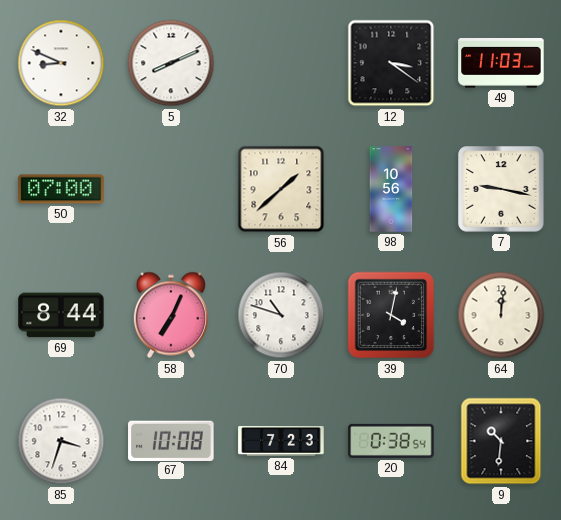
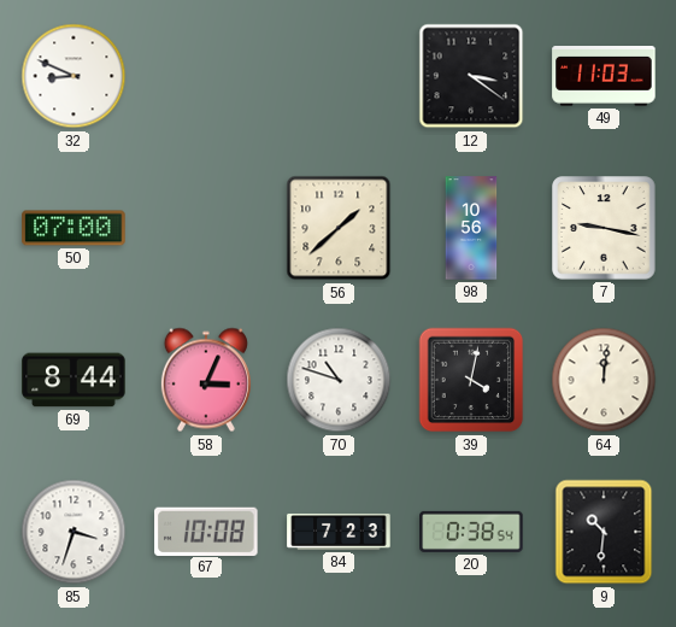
5: 8:11 -> none (171, 63)
58: 7:04 -> 3:04 (206, 380)
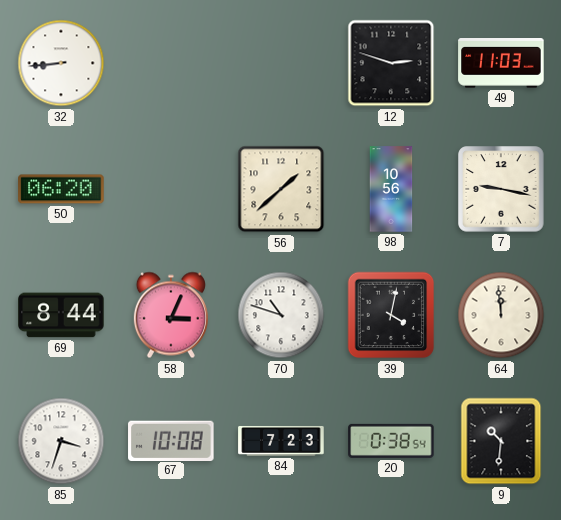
32: 8:49 -> 8:44 (61, 63)
12: 3:21 -> 2:48 (391, 63)
50: 07:00 -> 06:20 (61, 189)
64: 12:01 -> 11:59 (501, 315)
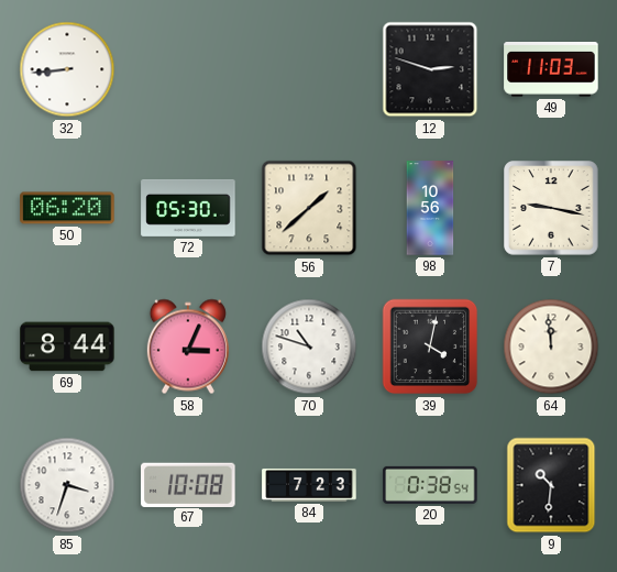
72: none -> 05:30 (188, 208)
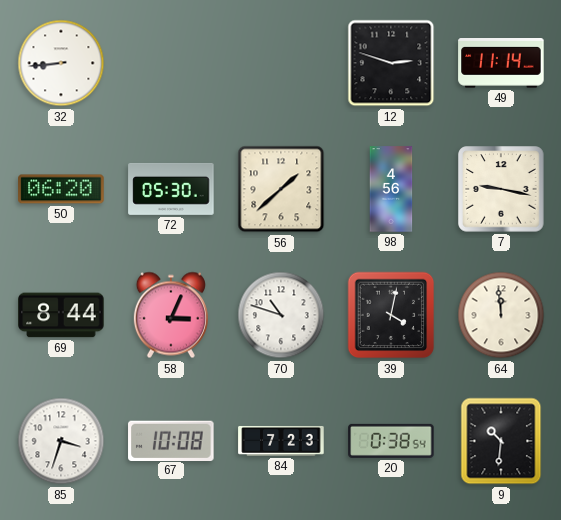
49: 11:03 -> 11:14 (501, 63)
98: 10:56 -> 4:56 (391, 189)
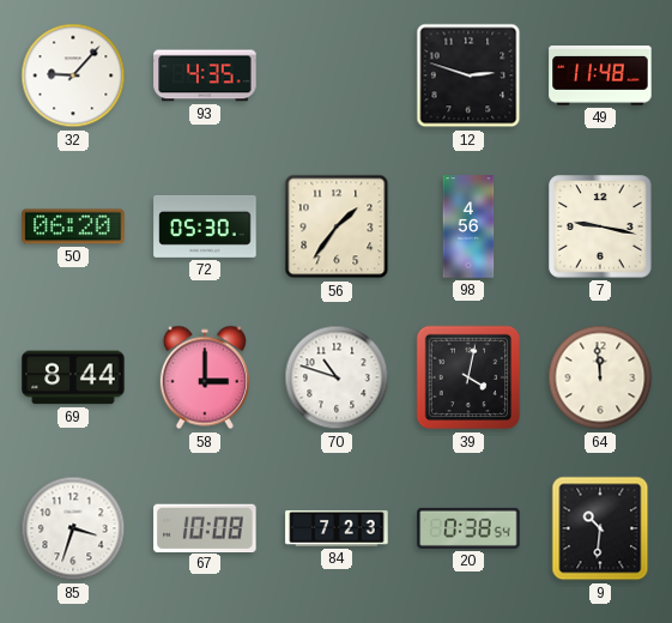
32: 8:44 -> 9:07 (73, 75)
93: none -> 4:35 (205, 75)
49: 11:14 -> 11:48 (600, 75)
56: 1:38 -> 1:36 (337, 226)
58: 3:04 -> 3:00 (205, 377)
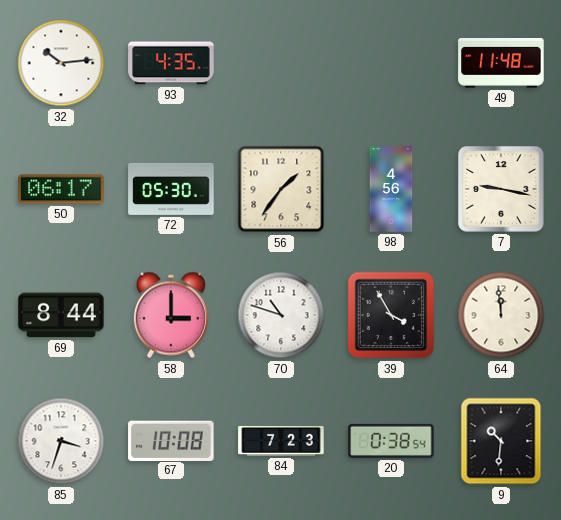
32: 9:07 -> 10:14 (61, 63)
12: 2:48 -> none (468, 75)
50: 06:20 -> 06:17 (61, 189)
39: 4:02 -> 3:55 (391, 315)
